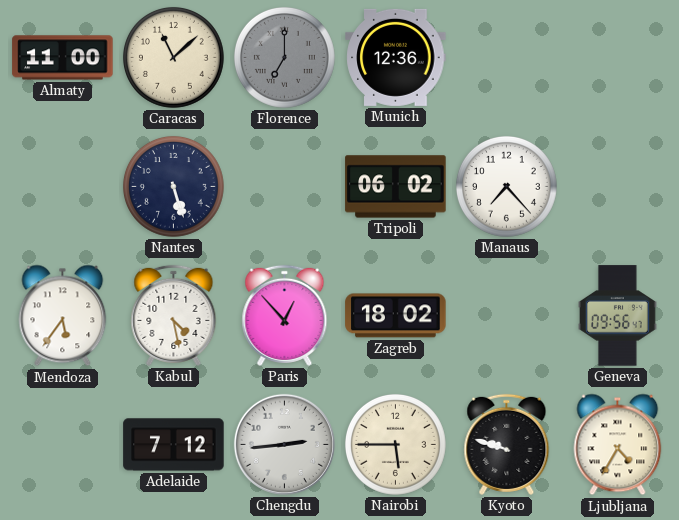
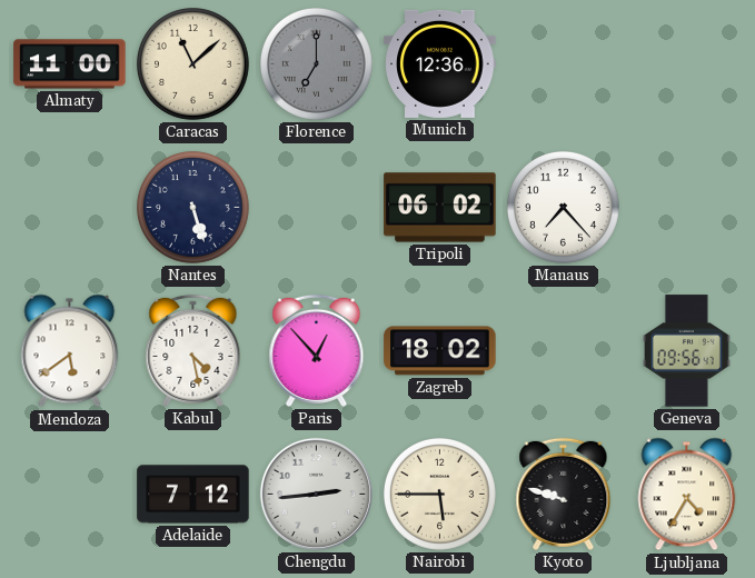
Mendoza: 5:36 -> 5:39 (70, 351)
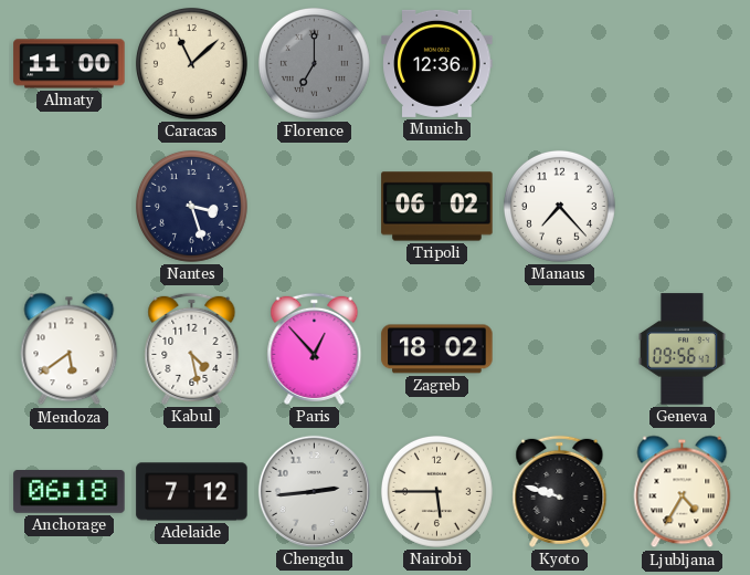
Nantes: 5:27 -> 3:27 (191, 206)
Anchorage: none -> 06:18 (70, 492)
